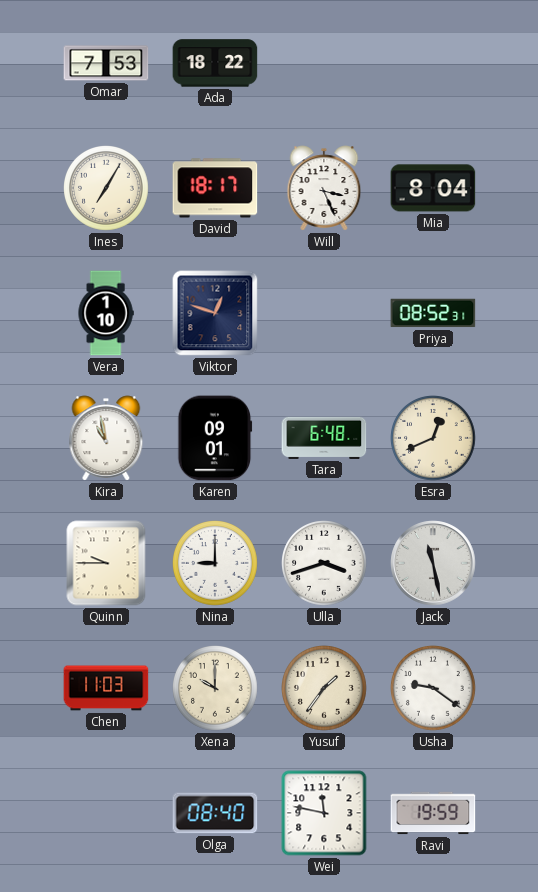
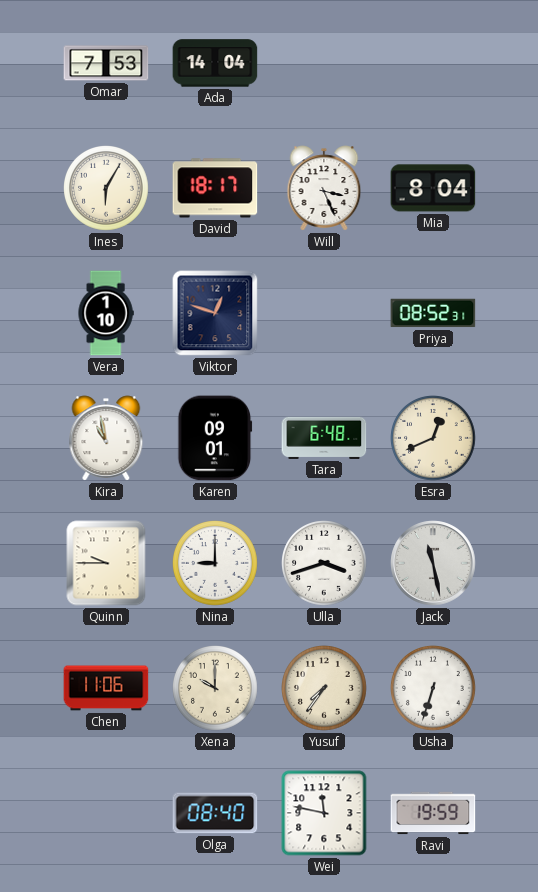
Ada: 18:22 -> 14:04 (215, 63)
Ines: 7:05 -> 6:05 (107, 189)
Chen: 11:03 -> 11:06 (106, 688)
Yusuf: 1:36 -> 7:36 (325, 689)
Usha: 9:21 -> 6:33 (434, 689)
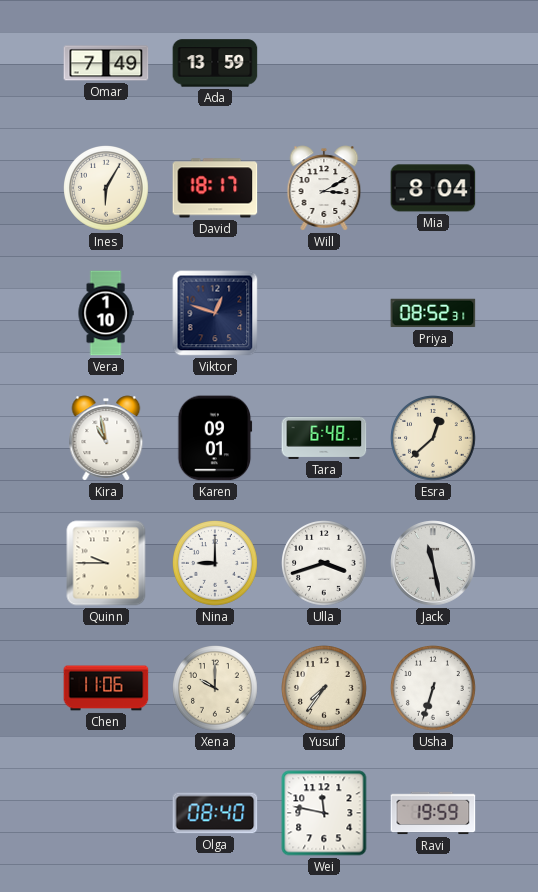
Omar: 7:53 -> 7:49 (106, 63)
Ada: 14:04 -> 13:59 (215, 63)
Will: 3:26 -> 3:10 (324, 188)
Esra: 12:41 -> 12:38 (434, 439)
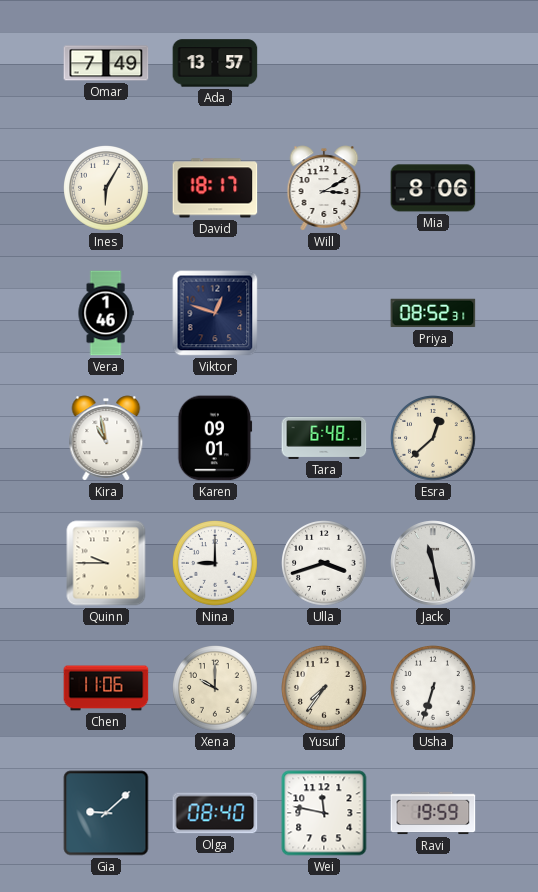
Ada: 13:59 -> 13:57 (215, 63)
Mia: 8:04 -> 8:06 (433, 188)
Vera: 1:10 -> 1:46 (106, 313)
Gia: none -> 9:08 (106, 813)
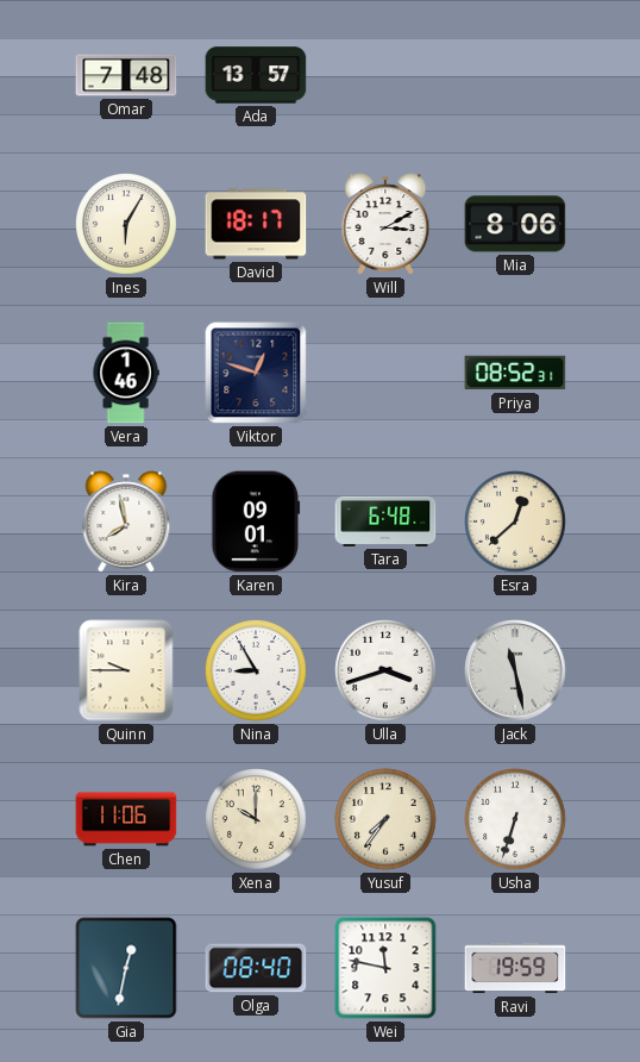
Omar: 7:49 -> 7:48 (126, 75)
Kira: 10:58 -> 7:58 (126, 521)
Nina: 9:00 -> 8:55 (257, 671)
Gia: 9:08 -> 12:32 (126, 968)
